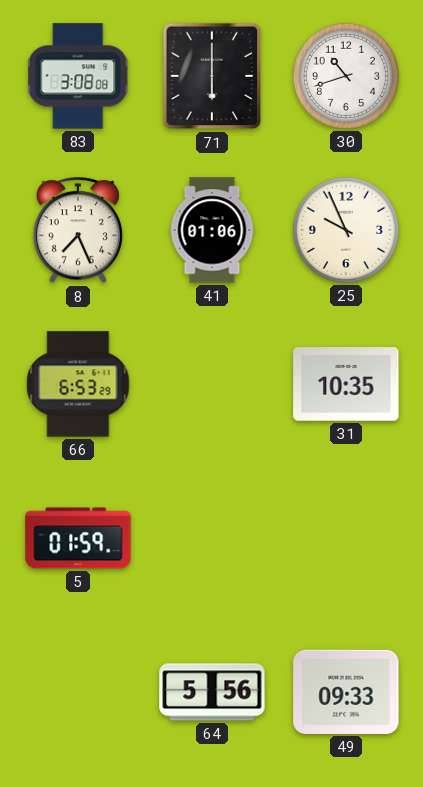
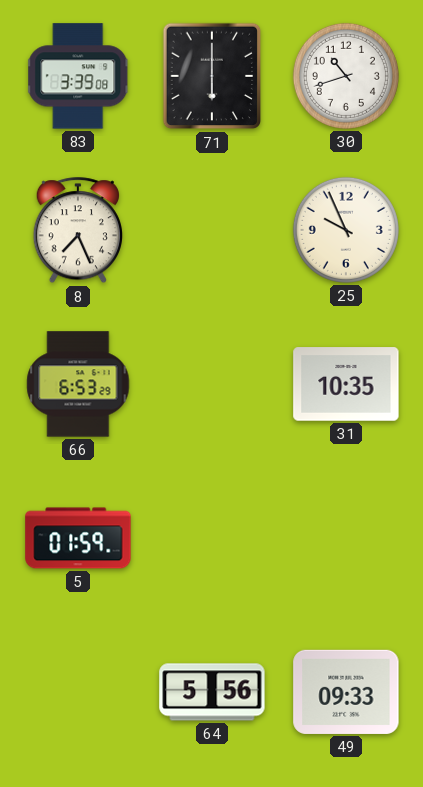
83: 3:08 -> 3:39 (79, 76)
41: 01:06 -> none (212, 230)
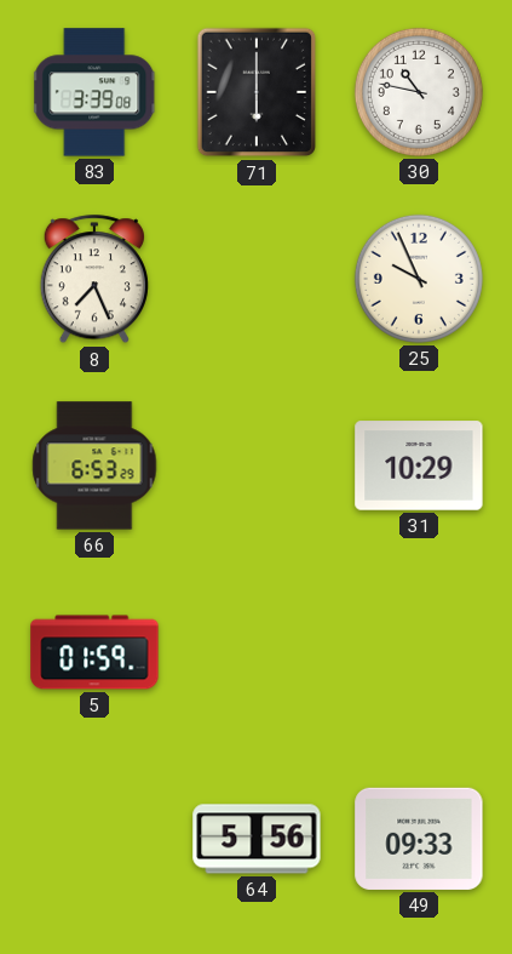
30: 10:42 -> 10:47 (419, 92)
31: 10:35 -> 10:29 (419, 465)
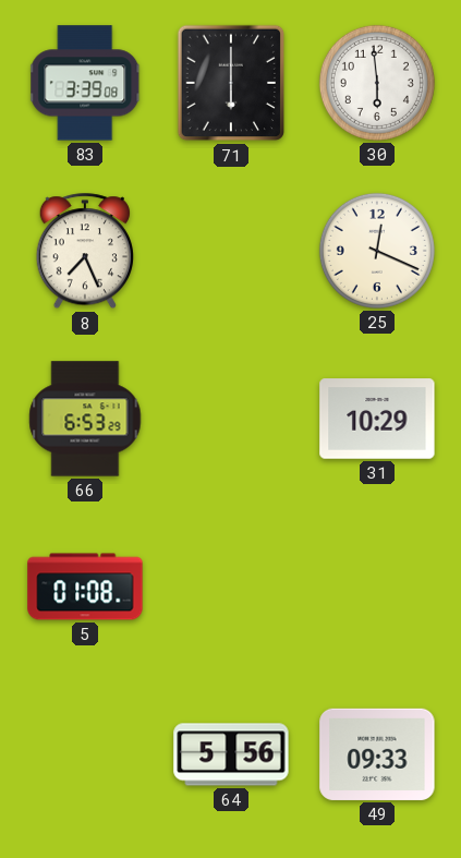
30: 10:47 -> 5:59 (377, 83)
25: 9:56 -> 12:19 (377, 251)
5: 01:59 -> 01:08 (85, 587)
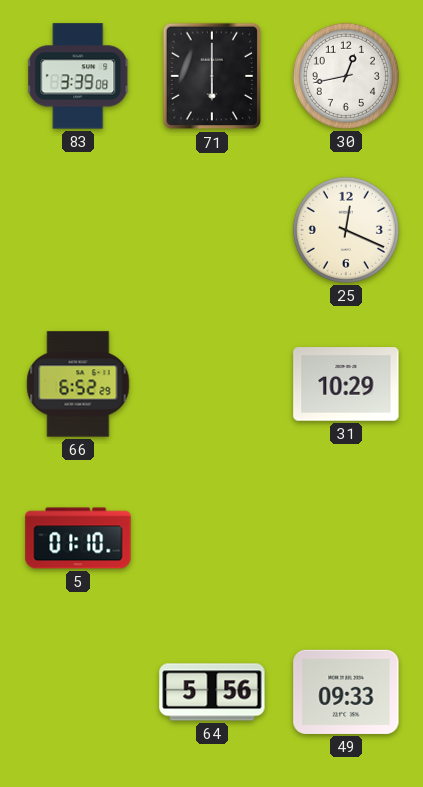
30: 5:59 -> 12:43 (346, 76)
8: 7:26 -> none (85, 252)
66: 6:53 -> 6:52 (78, 384)
5: 01:08 -> 01:10 (78, 538)
